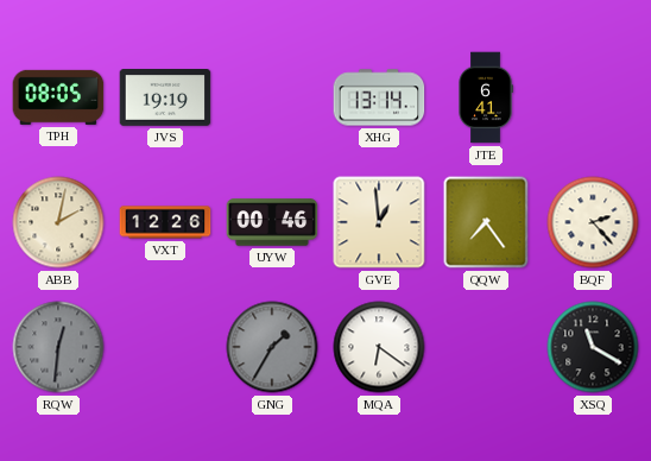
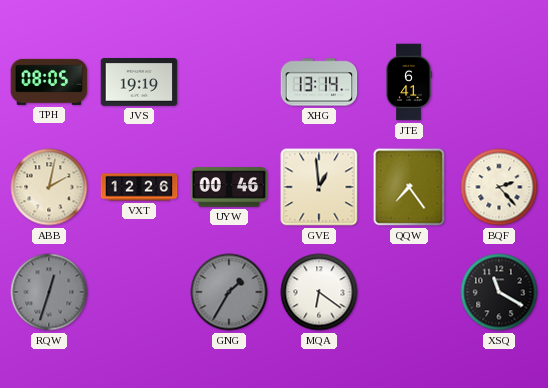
RQW: 12:31 -> 12:33 (49, 292)
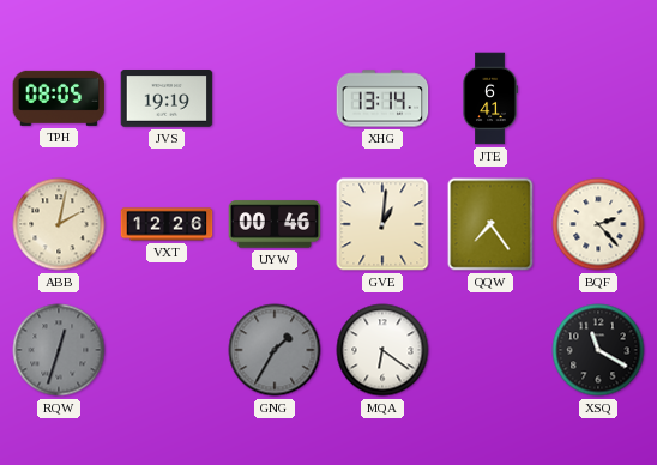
GVE: 12:59 -> 1:01 (382, 224)
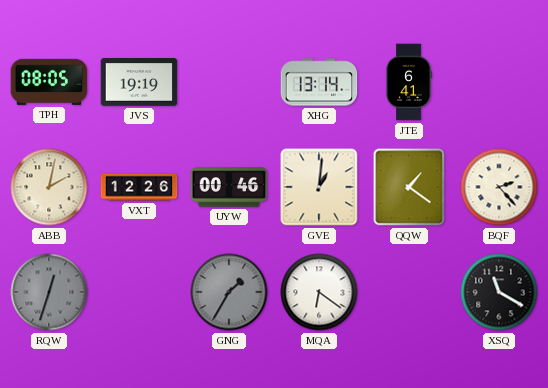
QQW: 7:24 -> 1:21 (409, 187)
